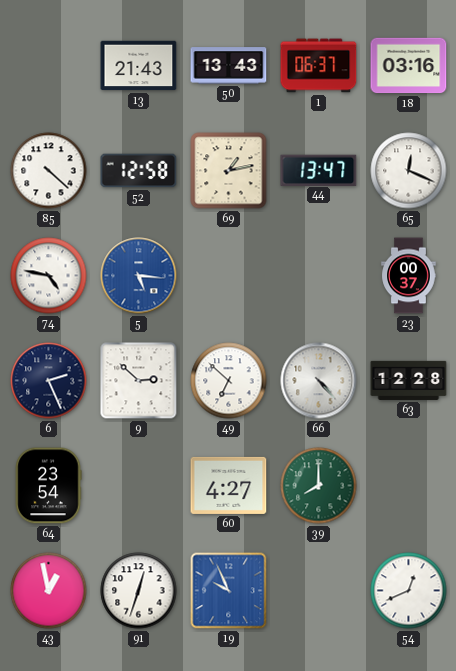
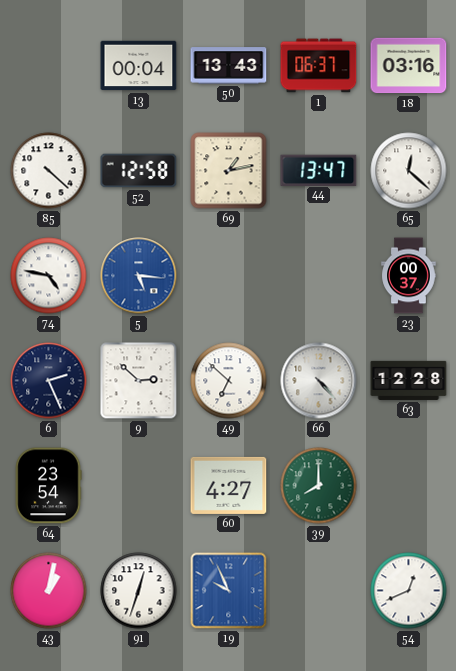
13: 21:43 -> 00:04 (139, 66)
65: 12:19 -> 12:22 (409, 171)
43: 12:58 -> 1:02 (49, 591)
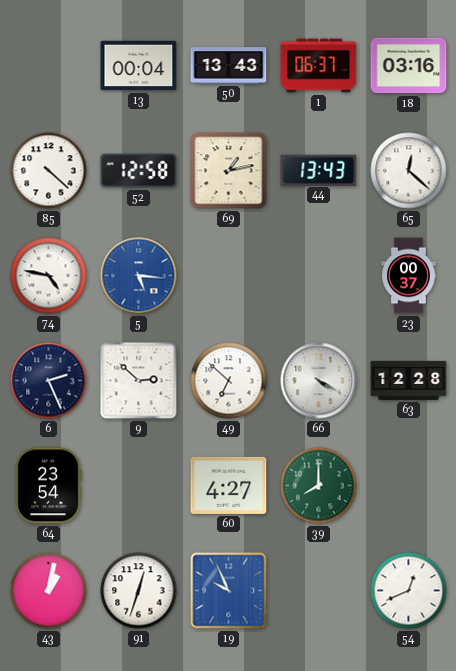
44: 13:47 -> 13:43 (319, 170)
66: 4:23 -> 4:20 (319, 381)
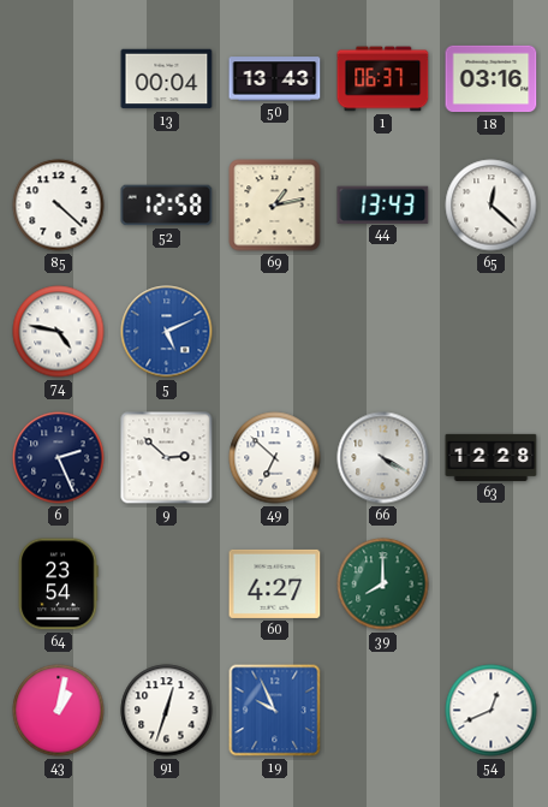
5: 5:16 -> 5:11 (167, 332)
23: 00:37 -> none (409, 276)
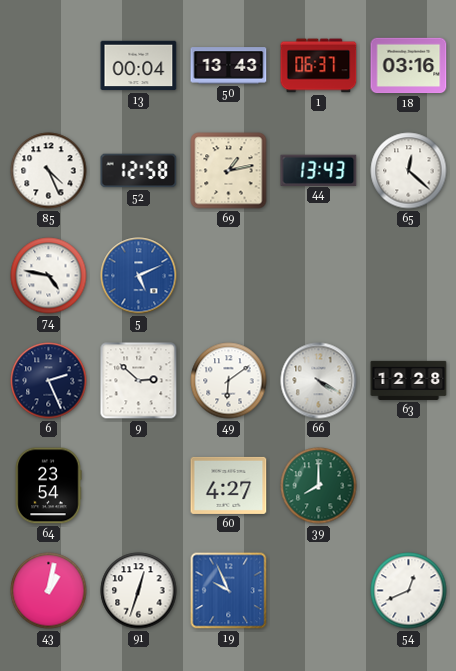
85: 4:22 -> 4:26 (49, 171)
49: 6:52 -> 6:09 (229, 381)
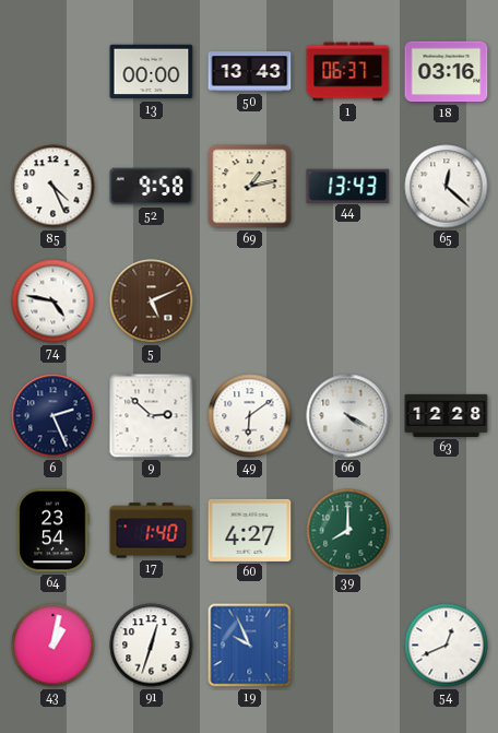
13: 00:04 -> 00:00 (152, 72)
52: 12:58 -> 9:58 (152, 187)
5 dial: blue -> brown (152, 302)
17: none -> 1:40 (152, 531)
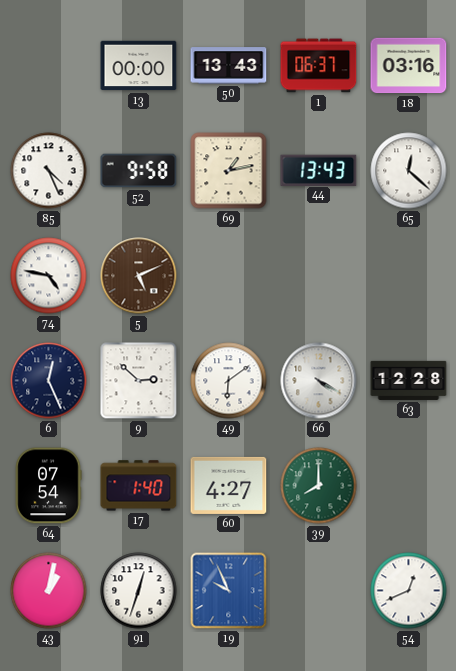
6: 2:26 -> 12:26 (49, 381)
64: 23:54 -> 07:54 (48, 486)
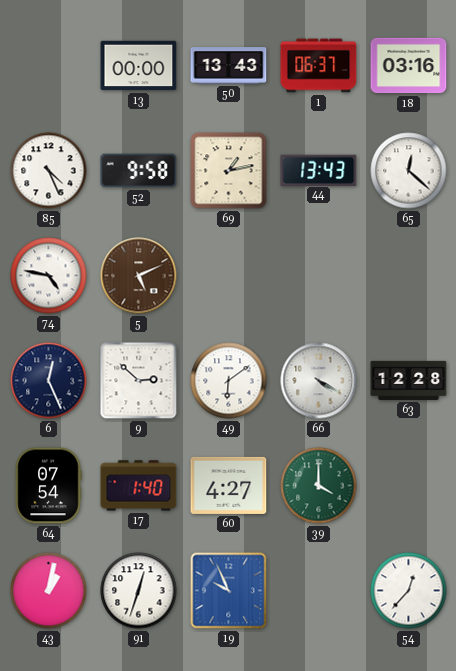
39: 8:00 -> 4:00 (319, 486)
54: 12:41 -> 12:37 (409, 591)
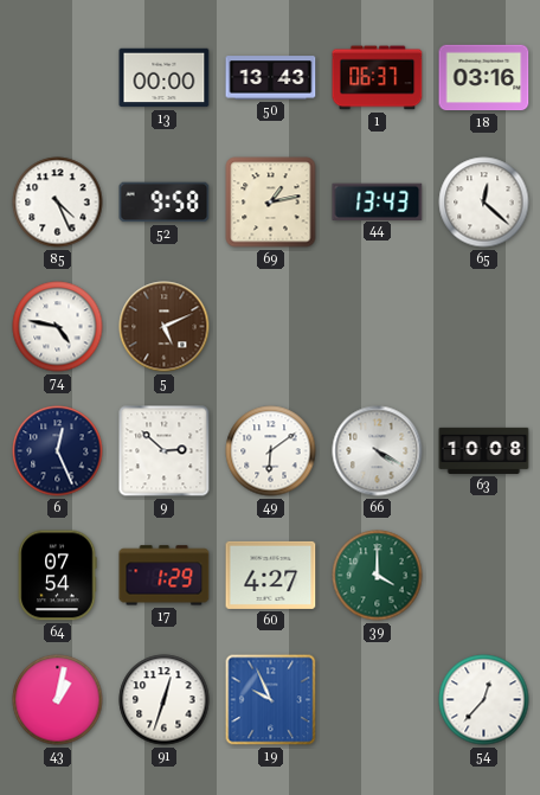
63: 12:28 -> 10:08 (484, 450)
17: 1:40 -> 1:29 (165, 576)
